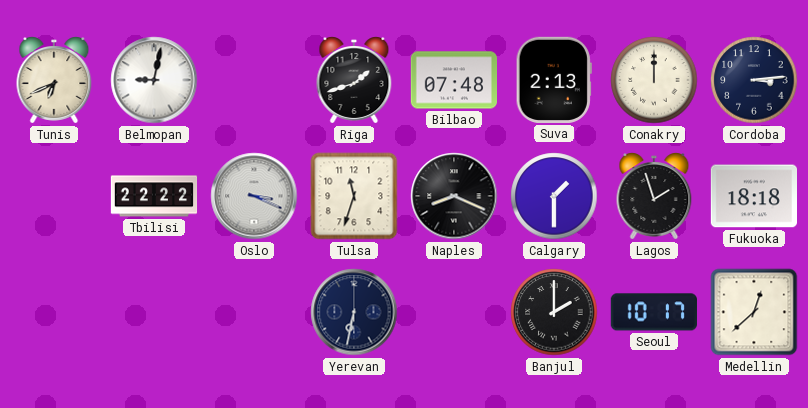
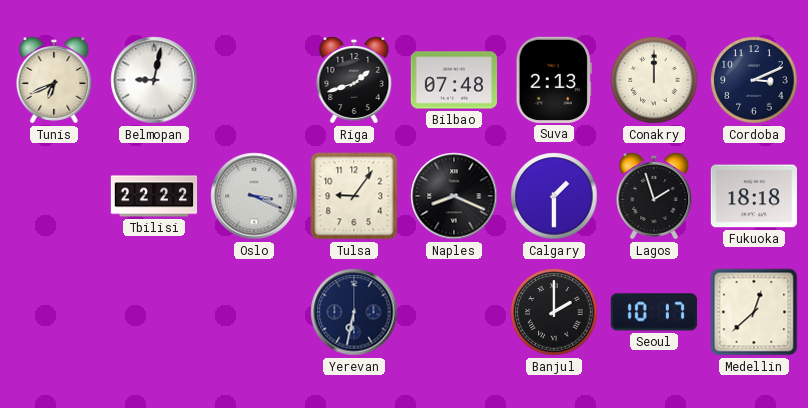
Cordoba: 3:14 -> 3:11 (754, 80)
Tulsa: 11:33 -> 9:06 (354, 196)
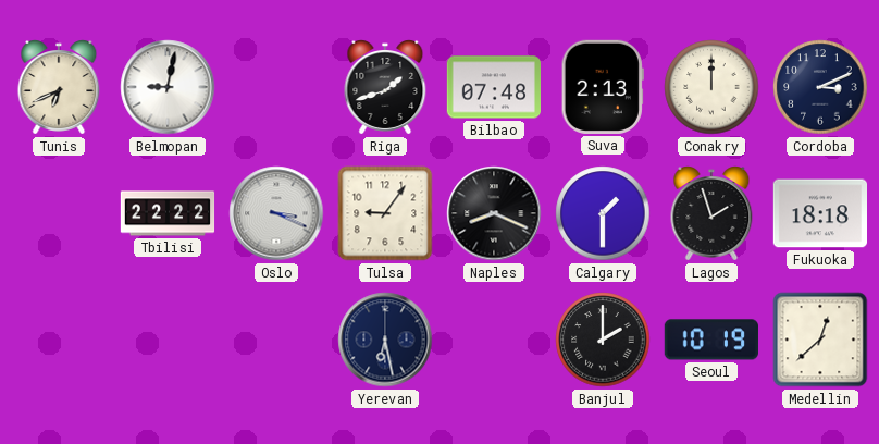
Yerevan: 6:32 -> 6:28 (385, 340)
Seoul: 10:17 -> 10:19 (711, 340)
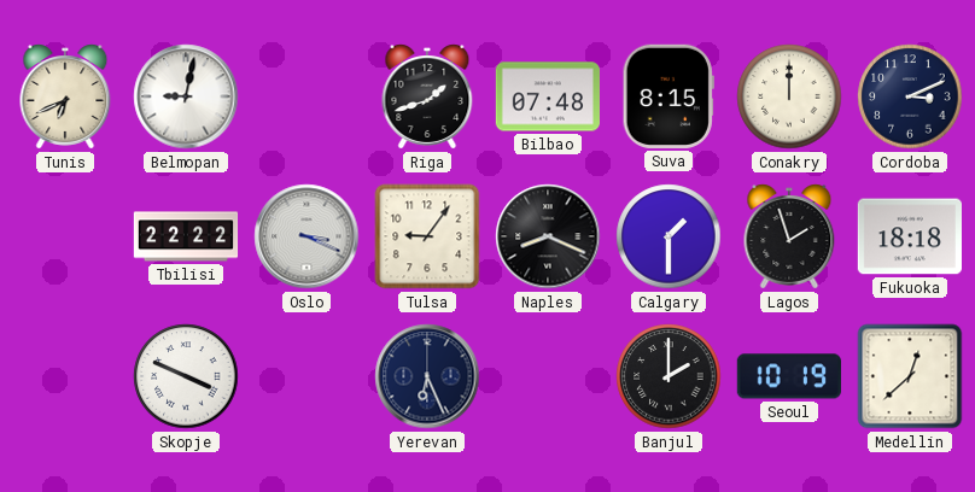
Suva: 2:13 -> 8:15 (669, 96)
Skopje: none -> 3:49 (186, 376)
Yerevan: 6:28 -> 6:26 (427, 376)
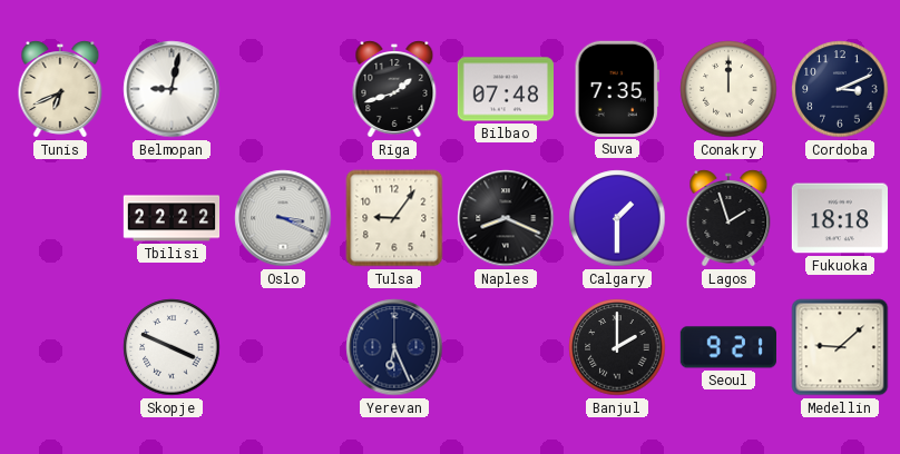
Suva: 8:15 -> 7:35 (617, 89)
Seoul: 10:19 -> 9:21 (728, 347)
Medellin: 12:38 -> 9:08 (840, 347)
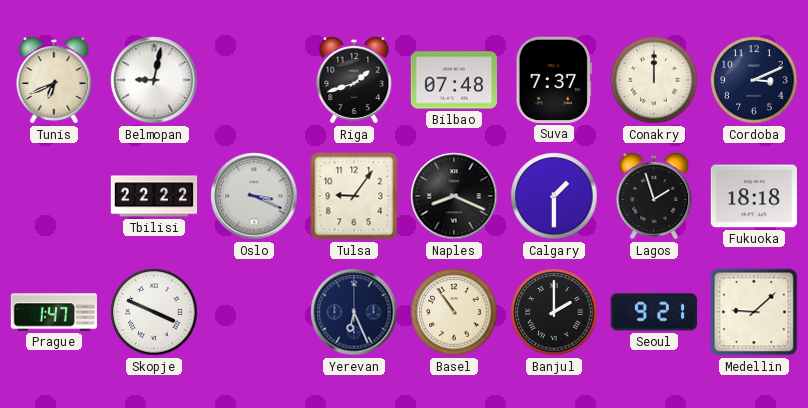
Suva: 7:35 -> 7:37 (554, 80)
Prague: none -> 1:47 (53, 312)
Basel: none -> 10:54 (454, 312)
